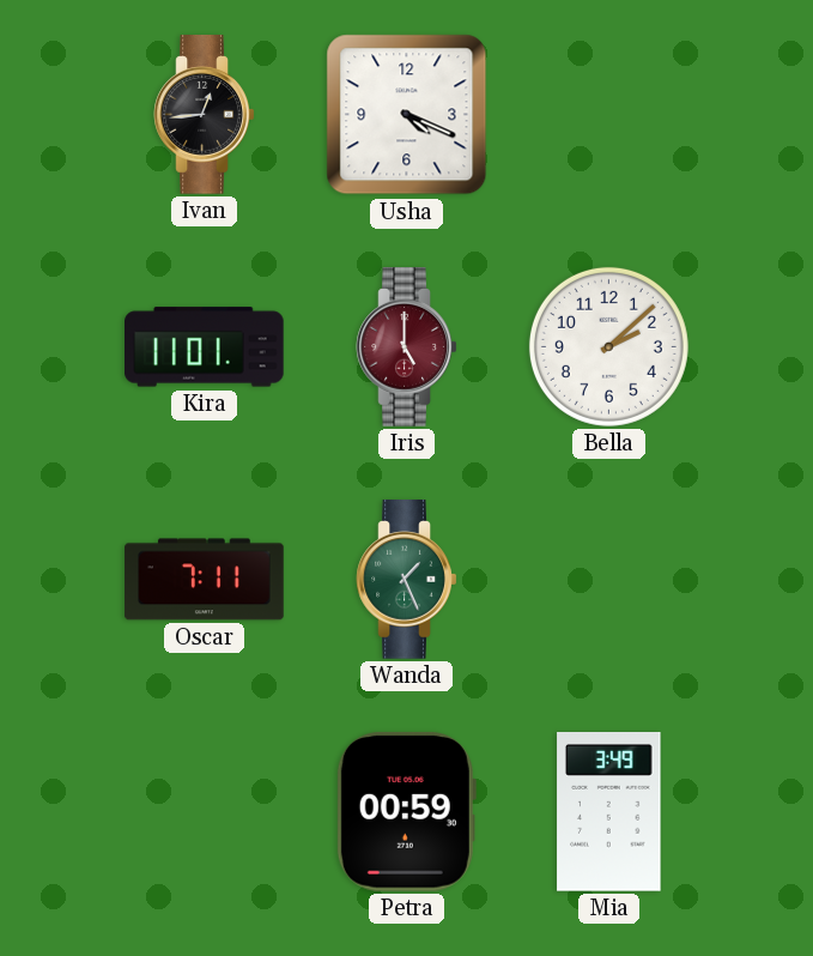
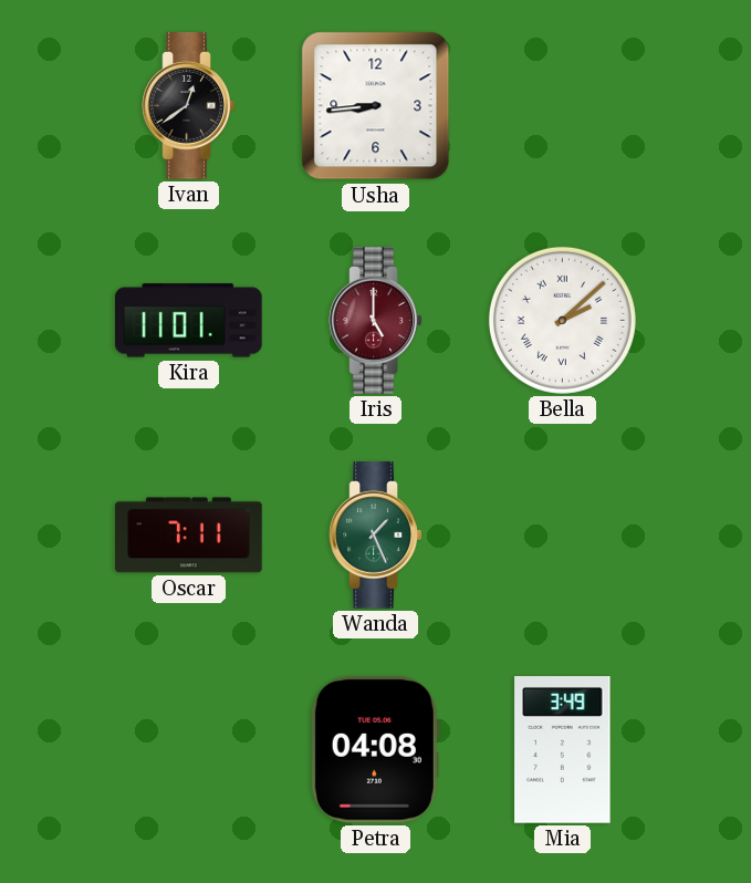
Ivan: 12:44 -> 12:39 (189, 106)
Usha: 4:19 -> 8:44 (376, 106)
Bella numerals: Arabic -> Roman (562, 320)
Petra: 00:59 -> 04:08 (375, 749)
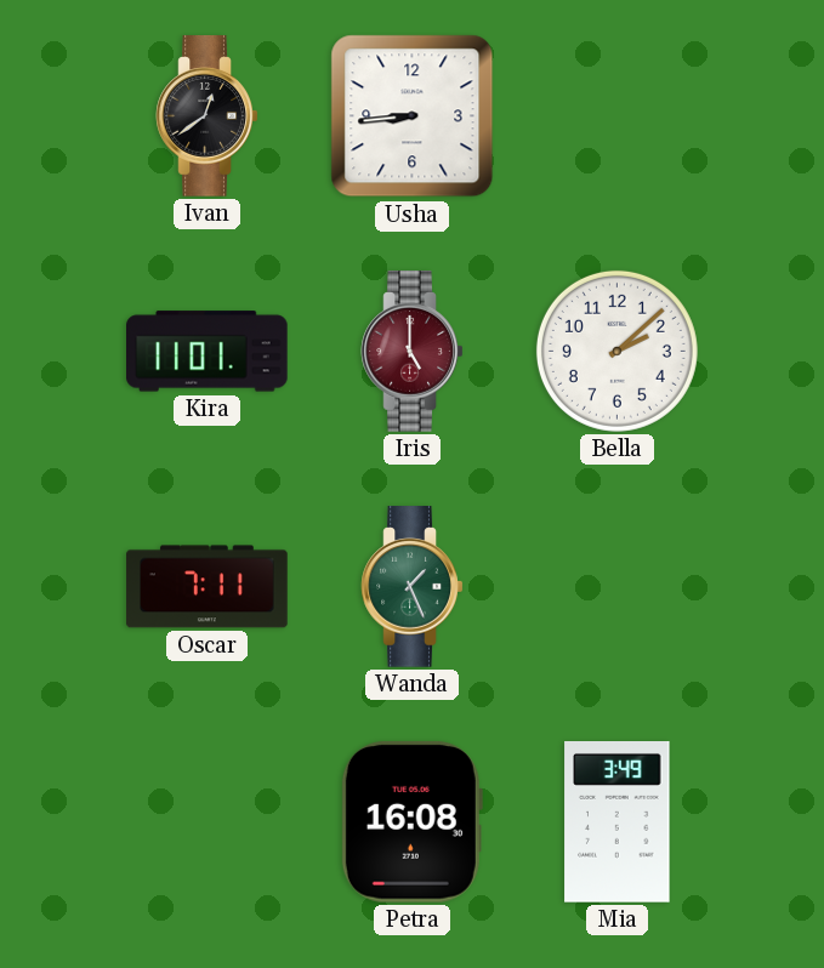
Bella numerals: Roman -> Arabic (616, 351)
Petra: 04:08 -> 16:08 (411, 821)
